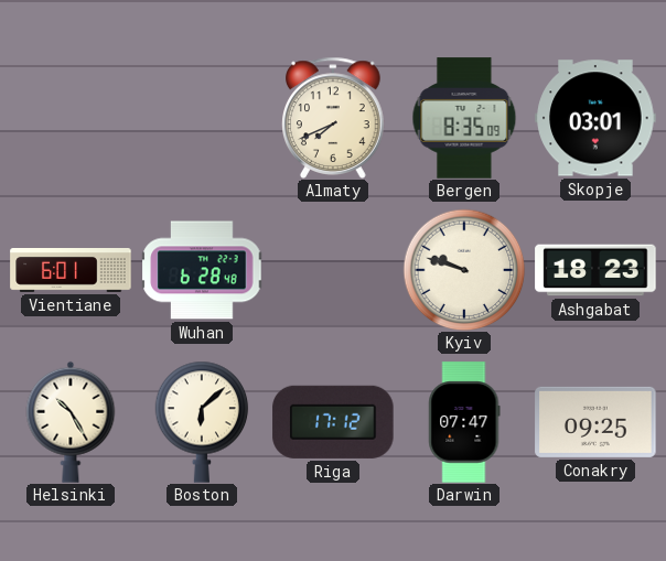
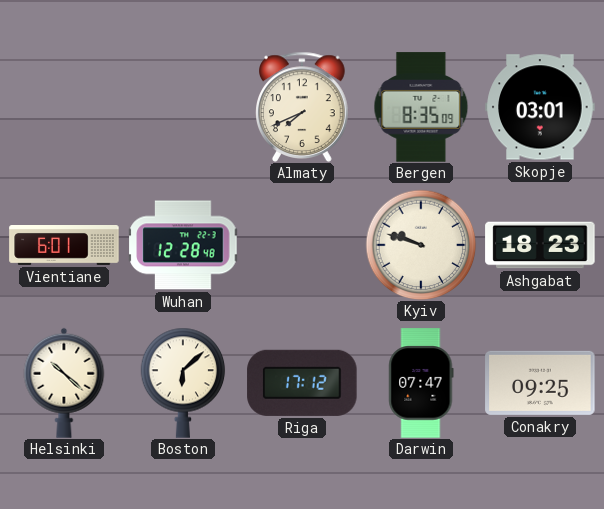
Wuhan: 6:28 -> 12:28 (183, 245)
Helsinki: 10:25 -> 10:22 (64, 383)
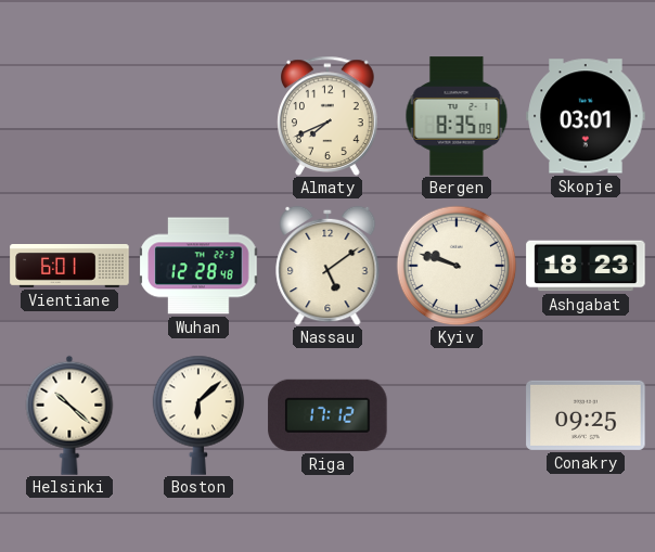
Nassau: none -> 5:09 (327, 266)
Darwin: 07:47 -> none (421, 383)
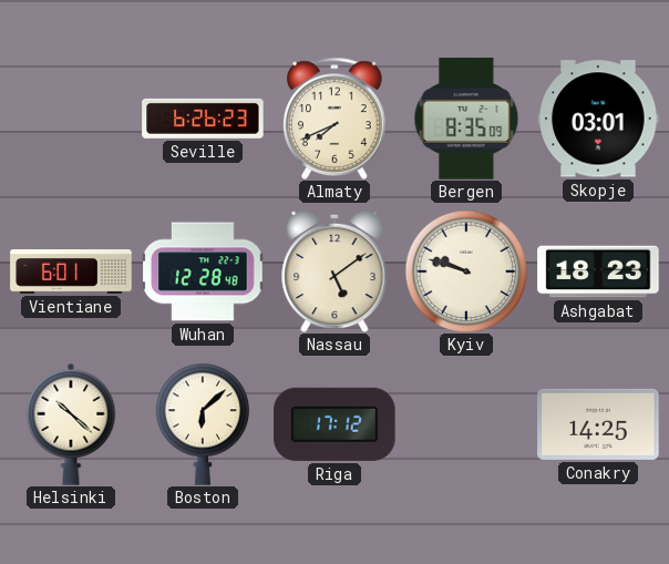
Seville: none -> 6:26 (203, 119)
Conakry: 09:25 -> 14:25 (598, 424)
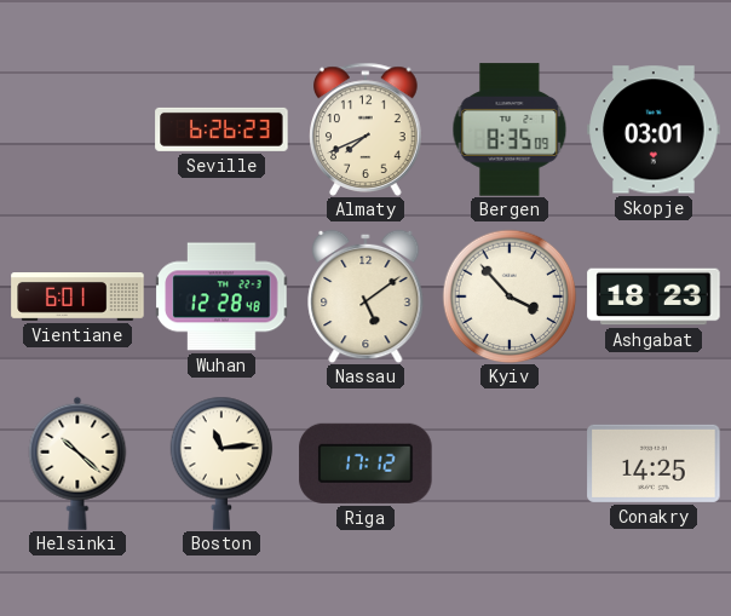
Kyiv: 9:48 -> 3:53 (510, 297)
Boston: 6:08 -> 11:14 (221, 464)
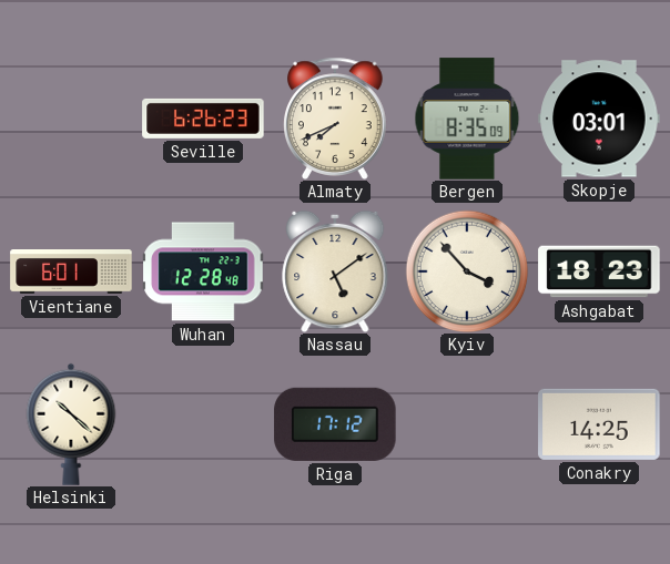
Boston: 11:14 -> none (221, 464)
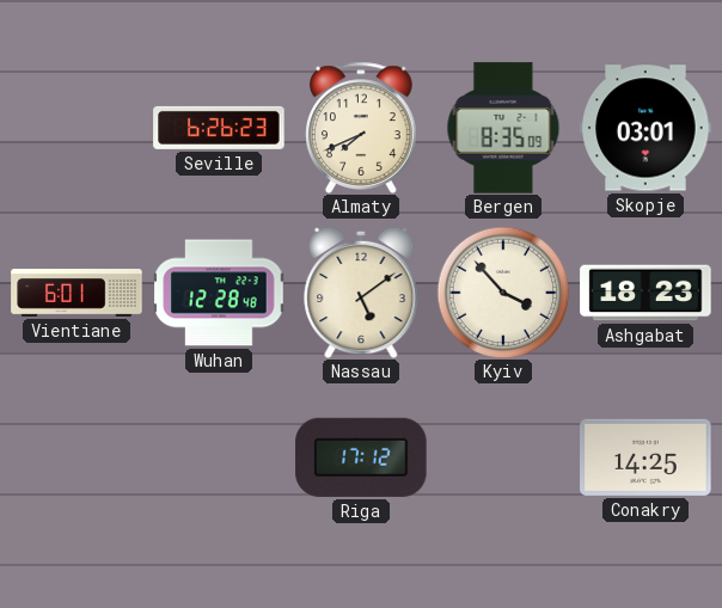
Helsinki: 10:22 -> none (71, 424)
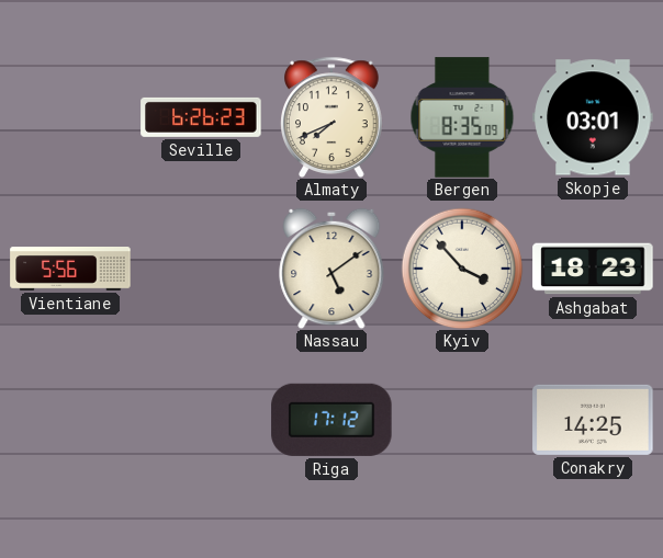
Vientiane: 6:01 -> 5:56 (70, 270)
Wuhan: 12:28 -> none (219, 293)
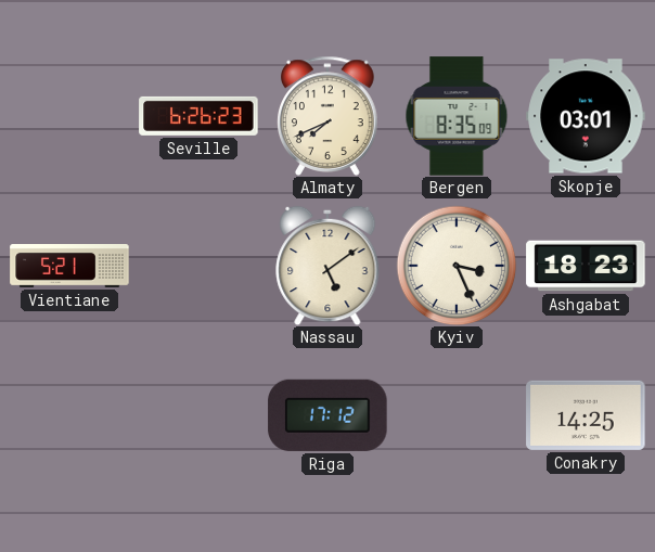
Vientiane: 5:56 -> 5:21 (69, 267)
Kyiv: 3:53 -> 3:26 (457, 266)
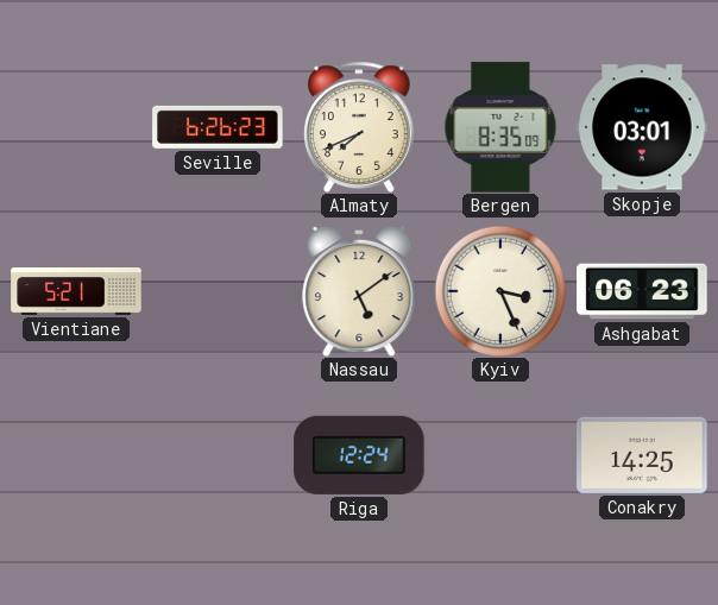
Ashgabat: 18:23 -> 06:23 (642, 291)
Riga: 17:12 -> 12:24 (359, 455)
